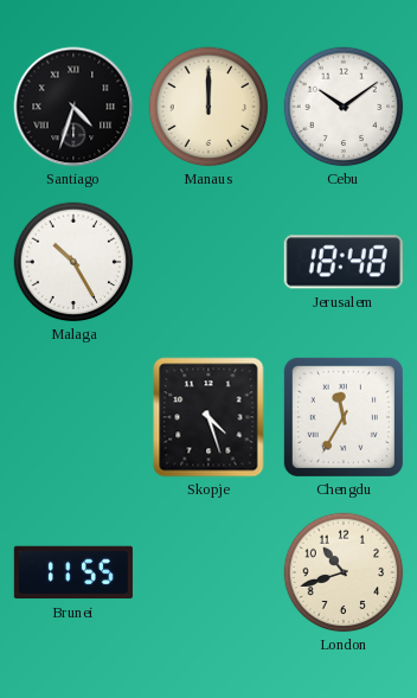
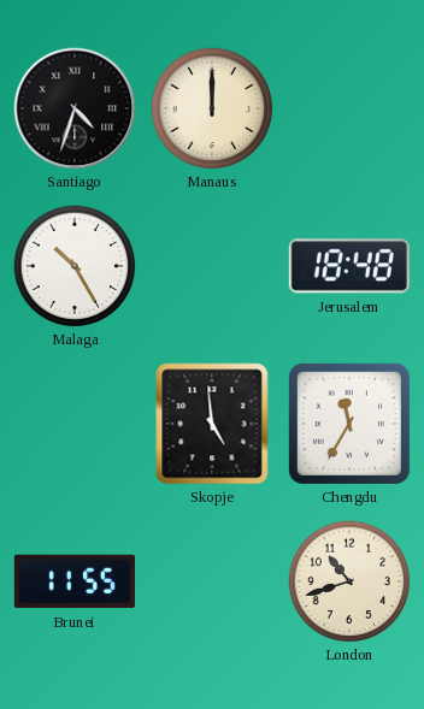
Cebu: 10:09 -> none (344, 107)
Skopje: 4:27 -> 4:59 (212, 424)
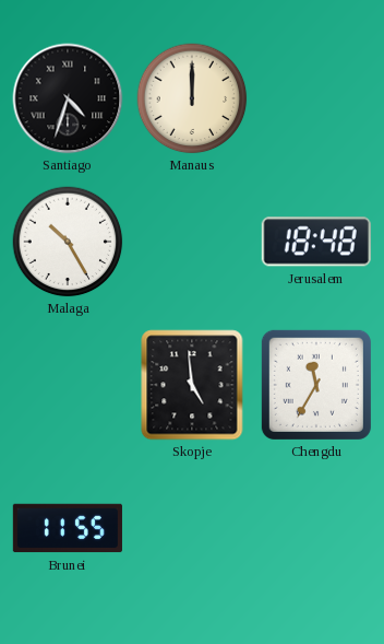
London: 10:42 -> none (349, 581)
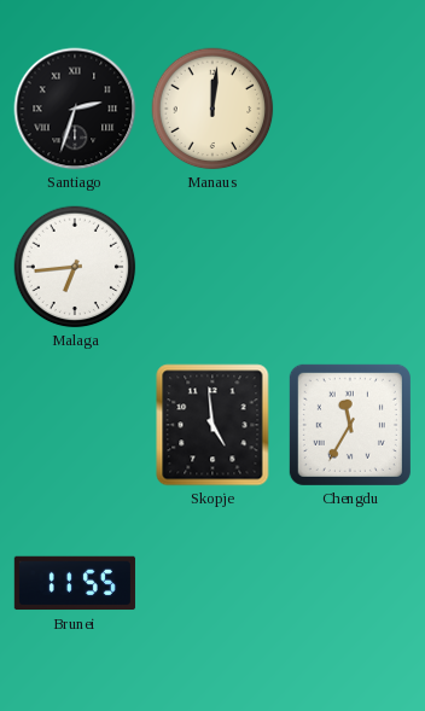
Santiago: 4:33 -> 2:33 (75, 109)
Manaus: 12:00 -> 12:01 (212, 109)
Malaga: 10:25 -> 6:44 (75, 267)
Jerusalem: 18:48 -> none (316, 242)
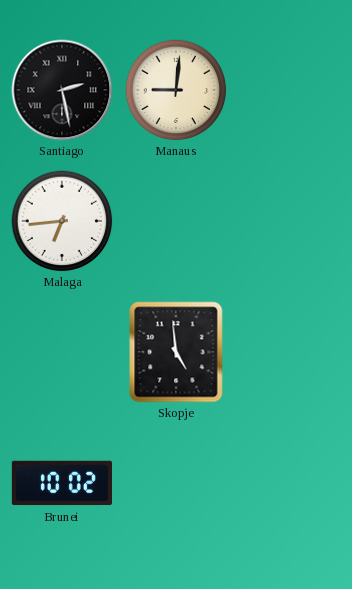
Santiago: 2:33 -> 2:28 (62, 90)
Manaus: 12:01 -> 9:01 (176, 90)
Chengdu: 11:35 -> none (350, 425)
Brunei: 11:55 -> 10:02 (62, 483)
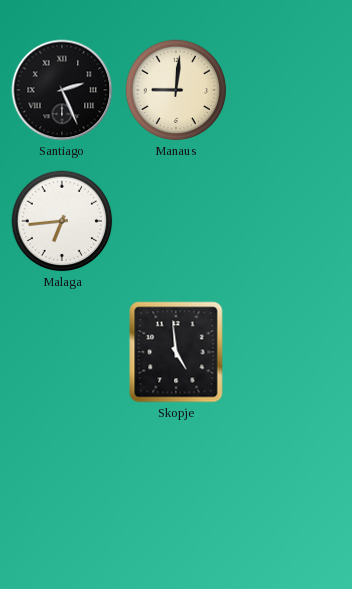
Santiago: 2:28 -> 2:26 (62, 90)
Brunei: 10:02 -> none (62, 483)
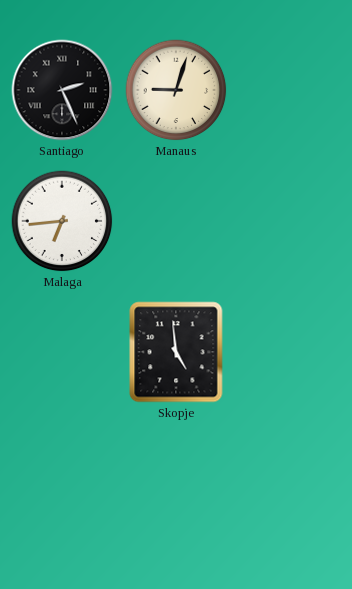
Manaus: 9:01 -> 9:03 (176, 90)
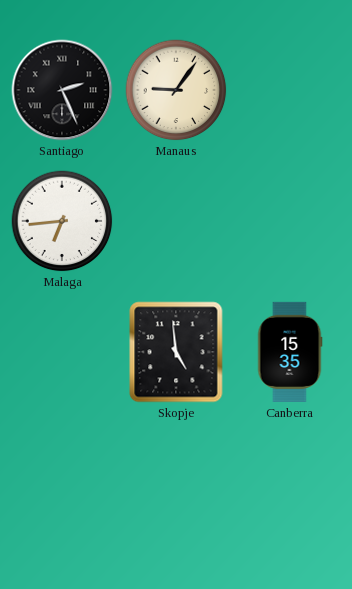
Manaus: 9:03 -> 9:06 (176, 90)
Canberra: none -> 15:35 (290, 352)
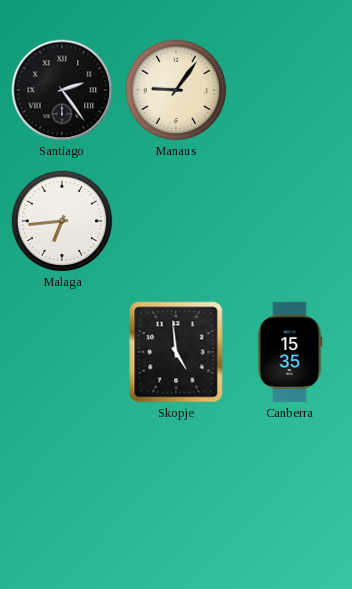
Santiago: 2:26 -> 2:24 (62, 90)
